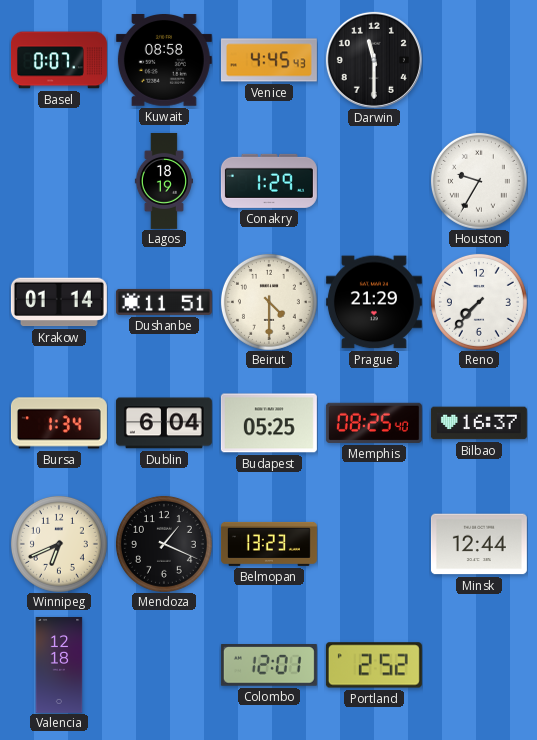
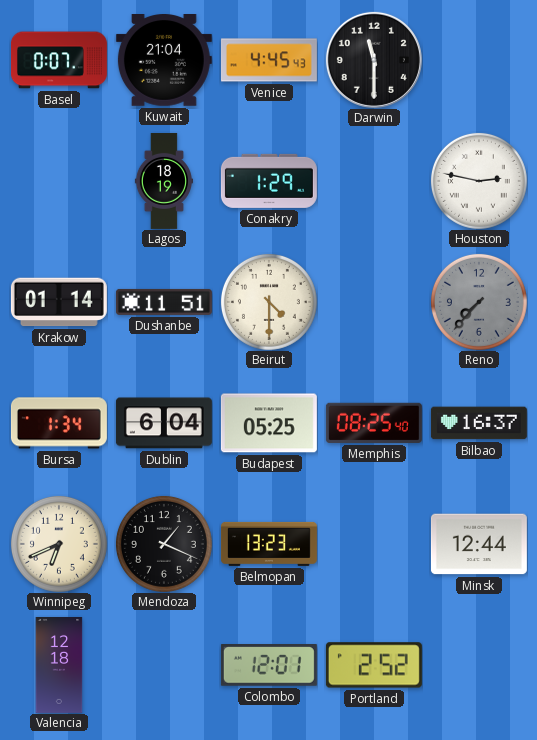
Kuwait: 08:58 -> 21:04 (164, 61)
Houston: 9:35 -> 2:47 (479, 181)
Prague: 21:29 -> none (374, 302)
Reno dial: white -> grey (479, 302)
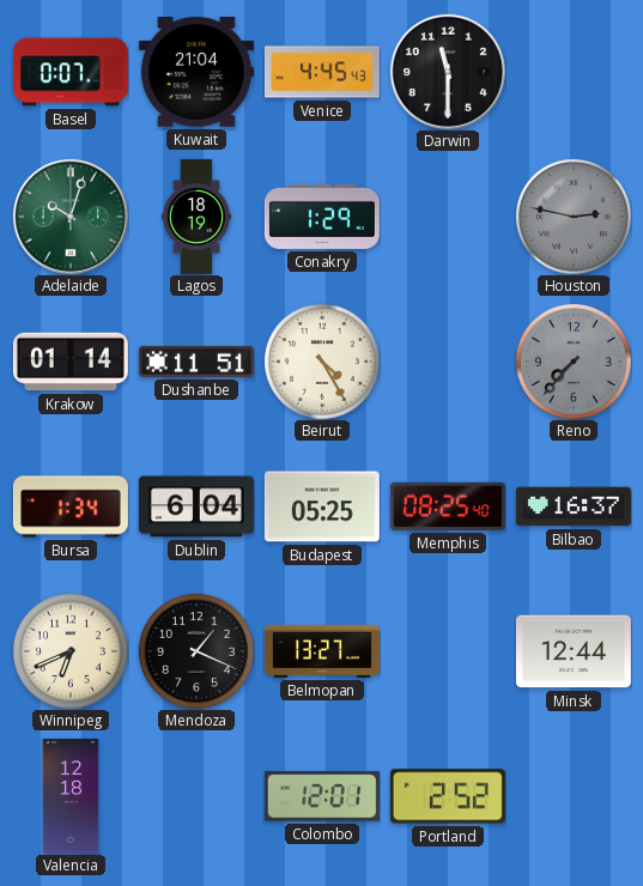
Adelaide: none -> 10:03 (71, 217)
Houston dial: white -> grey (574, 217)
Beirut: 4:30 -> 4:25 (322, 362)
Belmopan: 13:23 -> 13:27 (322, 651)
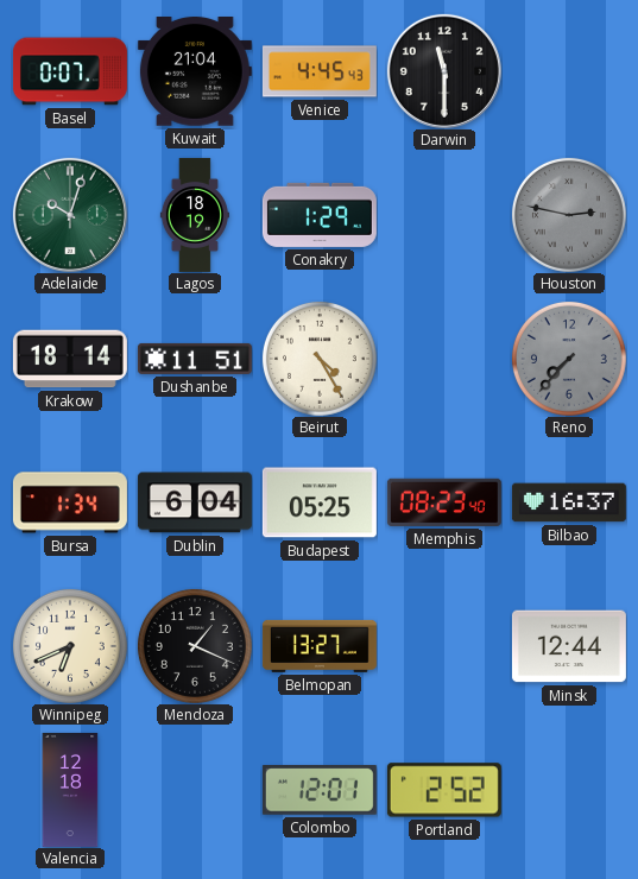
Krakow: 01:14 -> 18:14 (70, 359)
Memphis: 08:25 -> 08:23 (444, 502)
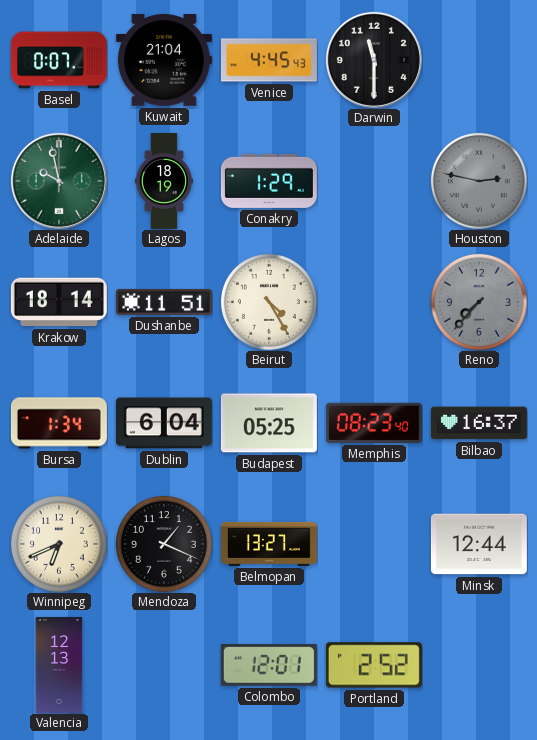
Adelaide: 10:03 -> 9:58 (59, 181)
Valencia: 12:18 -> 12:13 (59, 665)
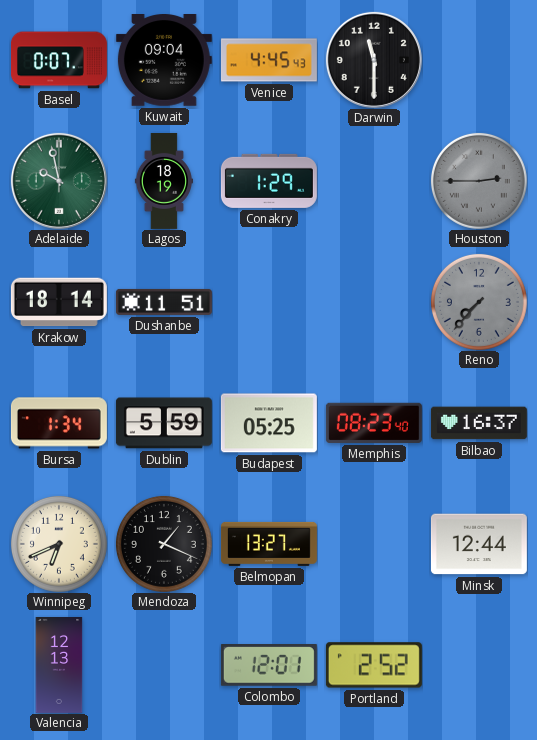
Kuwait: 21:04 -> 09:04 (164, 61)
Houston: 2:47 -> 2:45 (479, 181)
Beirut: 4:25 -> none (269, 302)
Dublin: 6:04 -> 5:59 (164, 423)
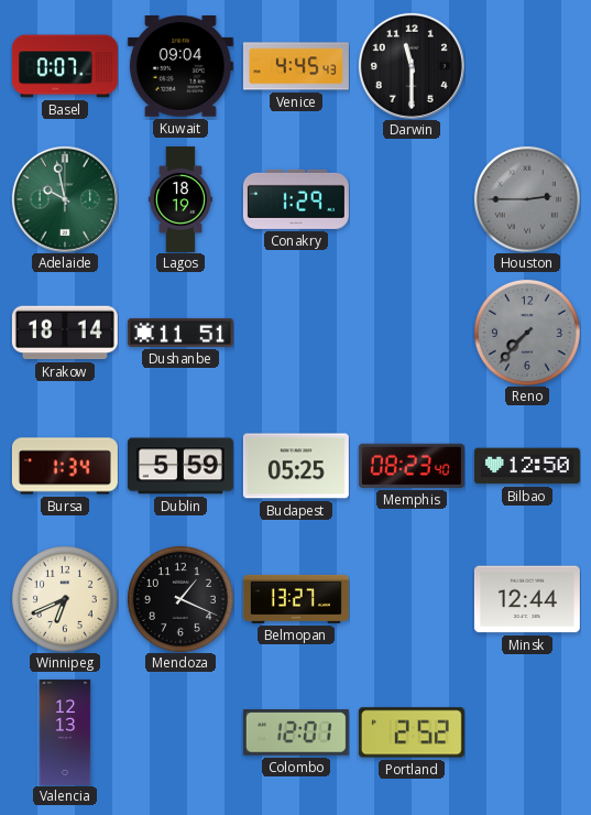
Bilbao: 16:37 -> 12:50 (527, 466)
